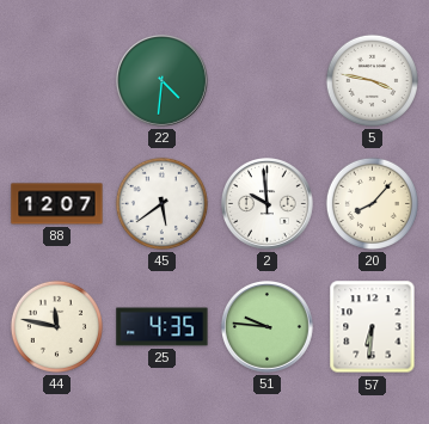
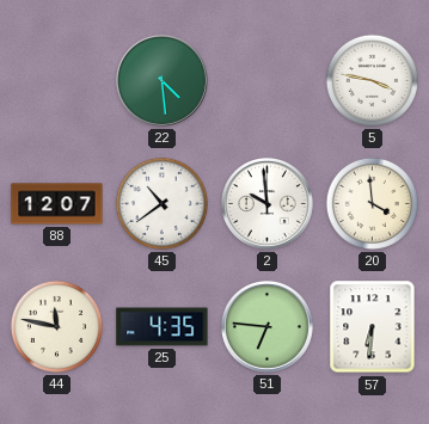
22: 4:31 -> 4:29 (163, 81)
45: 5:39 -> 10:39 (161, 203)
20: 8:07 -> 3:59 (372, 203)
51: 9:46 -> 6:46 (268, 327)
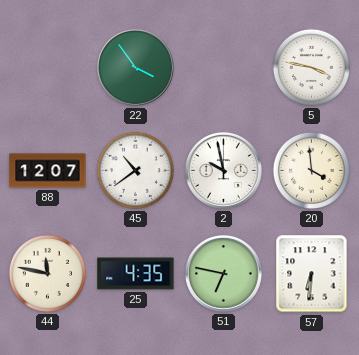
22: 4:29 -> 3:54 (136, 68)
2: 9:59 -> 9:58 (224, 171)
51: 6:46 -> 6:47 (224, 274)
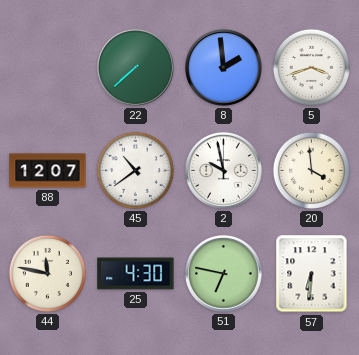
22: 3:54 -> 7:38 (136, 68)
8: none -> 1:59 (224, 68)
5: 3:47 -> 3:42 (311, 67)
25: 4:35 -> 4:30 (136, 274)
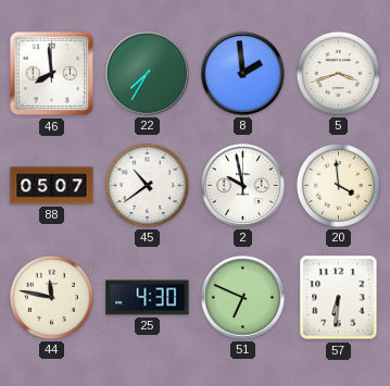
46: none -> 7:59 (52, 74)
22: 7:38 -> 7:35 (148, 74)
88: 12:07 -> 05:07 (52, 186)
51: 6:47 -> 6:49 (243, 298)
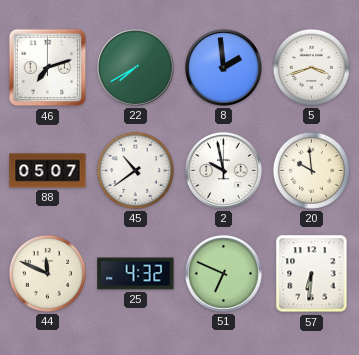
46: 7:59 -> 7:12 (48, 68)
22: 7:35 -> 7:40 (136, 68)
20: 3:59 -> 9:59 (311, 170)
44: 11:47 -> 11:49 (47, 273)
25: 4:30 -> 4:32 (136, 274)
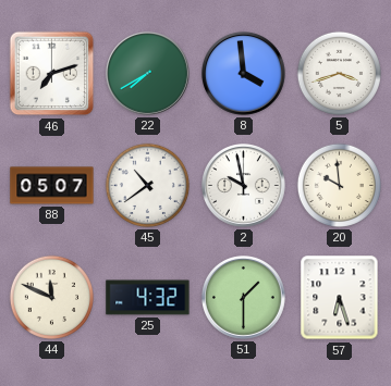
8: 1:59 -> 3:59 (244, 74)
51: 6:49 -> 1:30 (244, 298)
57: 6:31 -> 6:27 (340, 298)
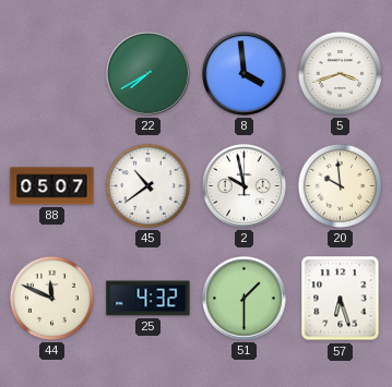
46: 7:12 -> none (52, 74)
